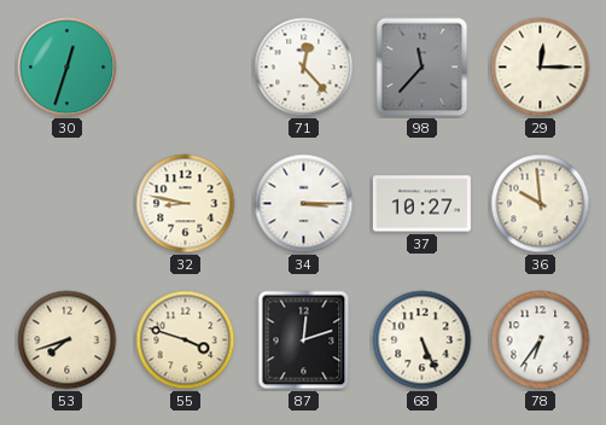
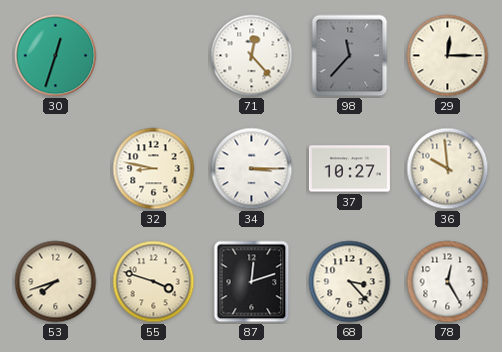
68: 5:26 -> 3:23 (350, 282)
78: 6:36 -> 12:25 (448, 282)
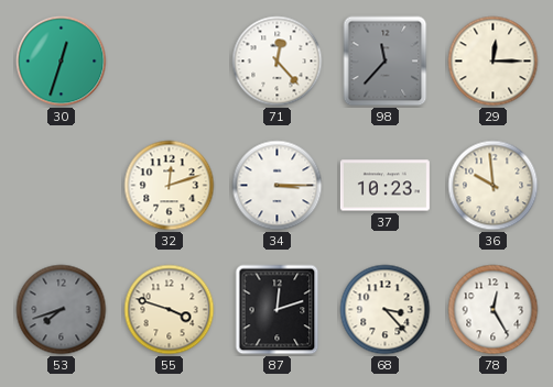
32: 8:47 -> 12:12 (170, 186)
37: 10:27 -> 10:23 (384, 186)
53 dial: cream -> grey (62, 310)
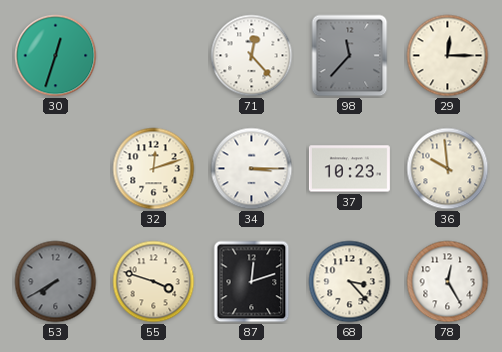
53: 7:42 -> 7:40 (56, 282)
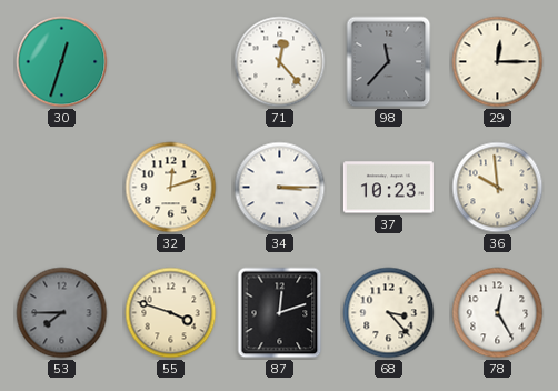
53: 7:40 -> 7:45 (62, 313)
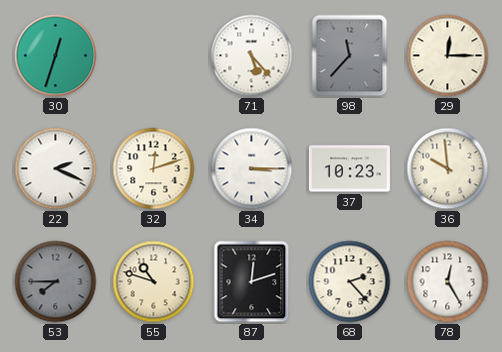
71: 12:23 -> 5:23 (252, 56)
22: none -> 2:19 (56, 169)
55: 3:48 -> 10:48 (154, 282)
68: 3:23 -> 2:23 (350, 282)
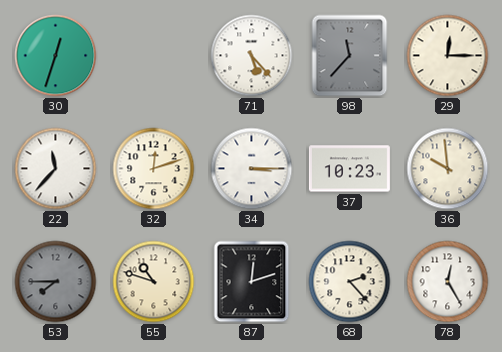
22: 2:19 -> 11:37 (56, 169)
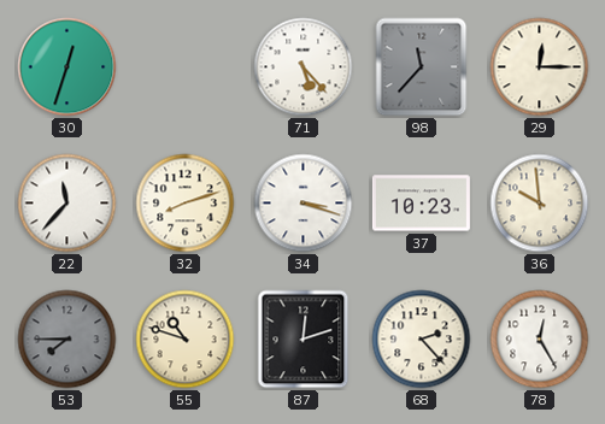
32: 12:12 -> 8:12 (186, 204)
34: 3:15 -> 3:18 (304, 204)
